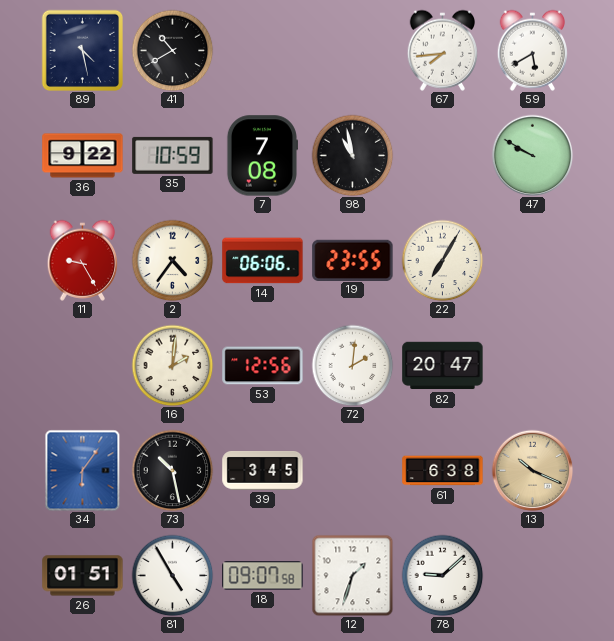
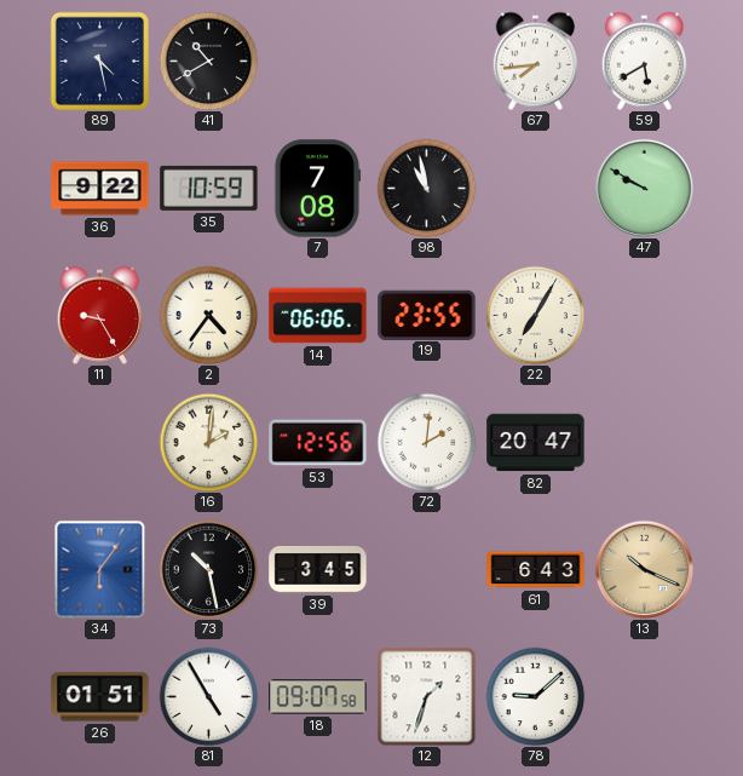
61: 6:38 -> 6:43 (536, 570)
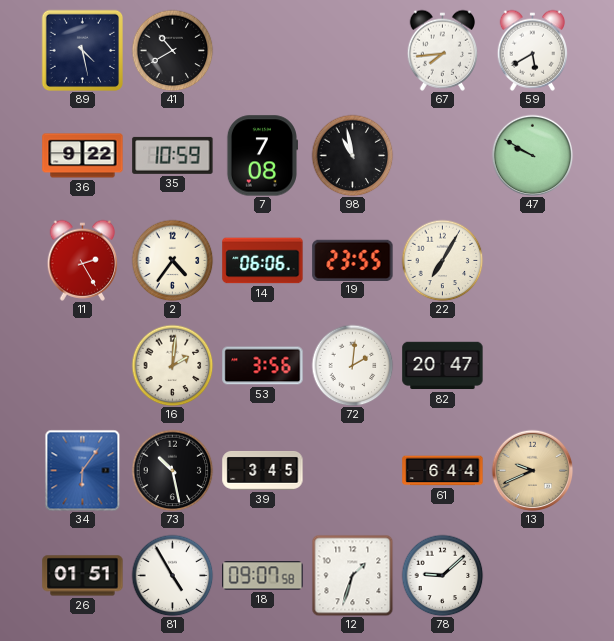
11: 9:25 -> 2:25 (83, 260)
53: 12:56 -> 3:56 (263, 366)
61: 6:43 -> 6:44 (443, 471)
13: 10:19 -> 9:41 (532, 470)
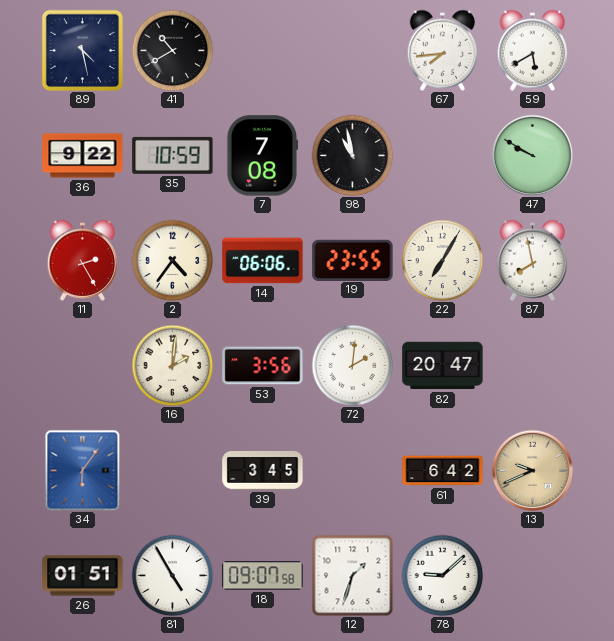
87: none -> 7:58 (533, 260)
73: 10:28 -> none (172, 470)
61: 6:44 -> 6:42 (443, 471)
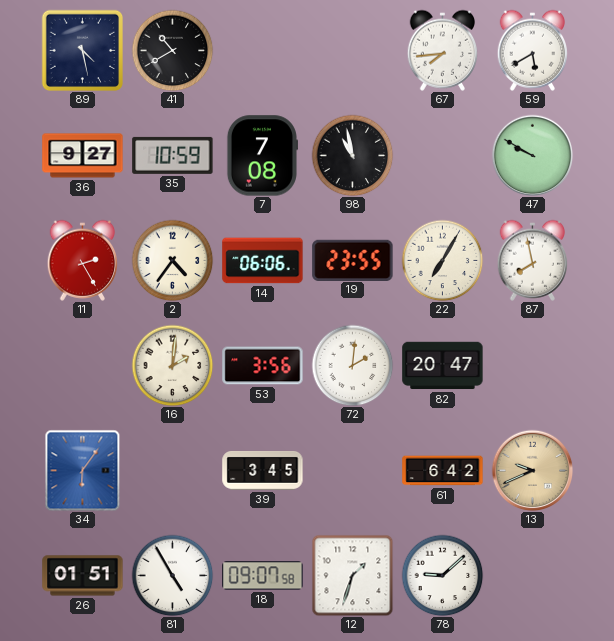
36: 9:22 -> 9:27 (83, 156)
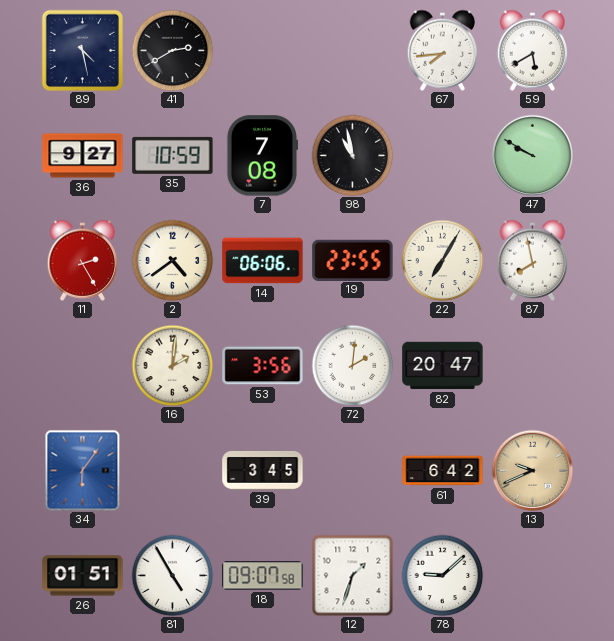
41: 10:40 -> 2:40 (172, 50)
2: 4:36 -> 4:39 (172, 260)
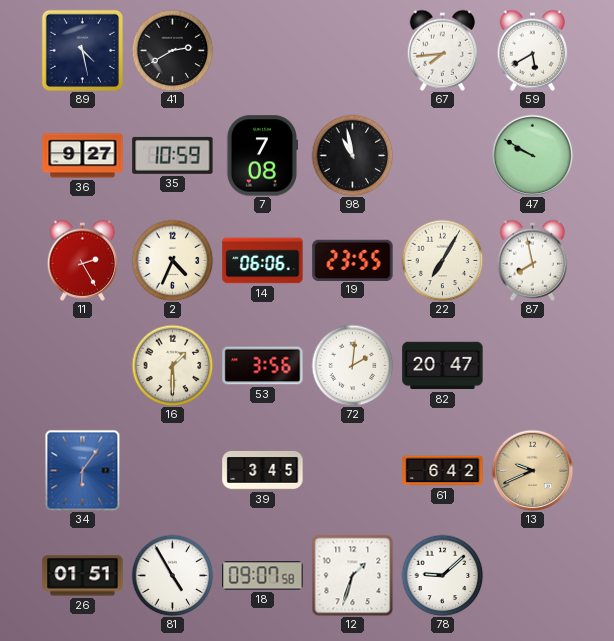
2: 4:39 -> 4:34 (172, 260)
16: 2:01 -> 1:30 (172, 365)
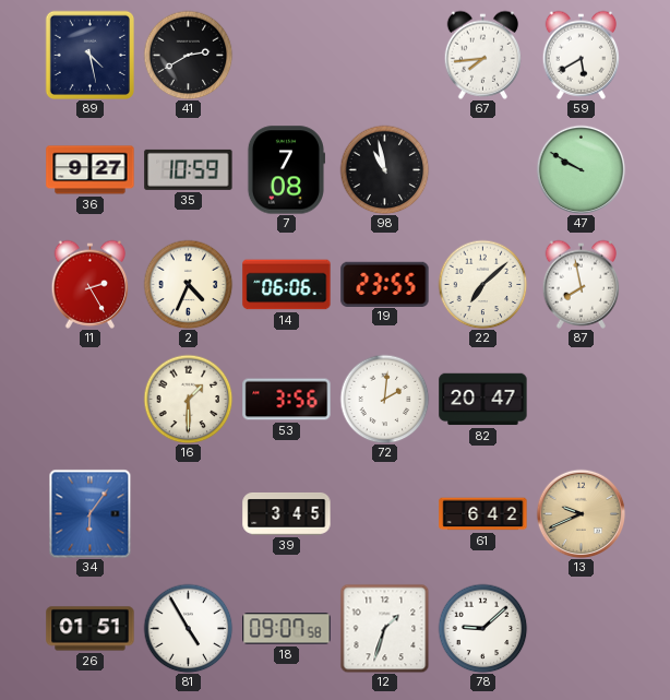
22: 7:05 -> 7:08 (482, 284)
